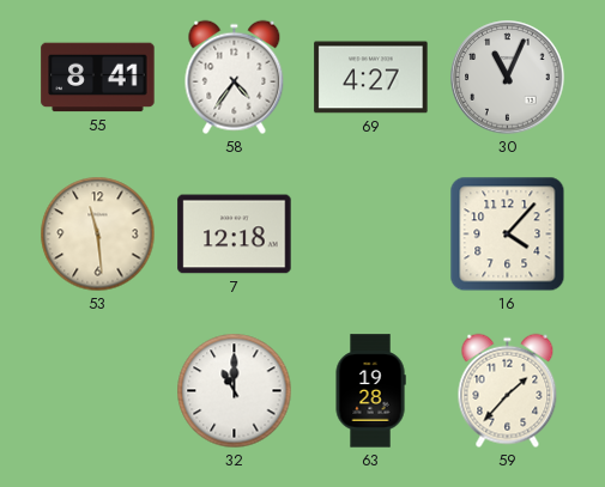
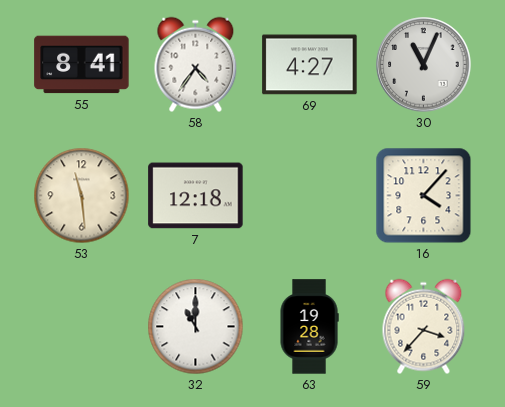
59: 1:37 -> 3:37 (424, 327)
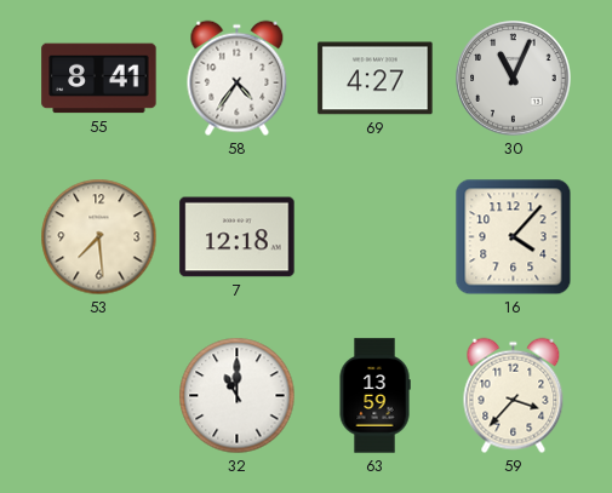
53: 11:29 -> 7:29 (99, 237)
63: 19:28 -> 13:59 (374, 396)
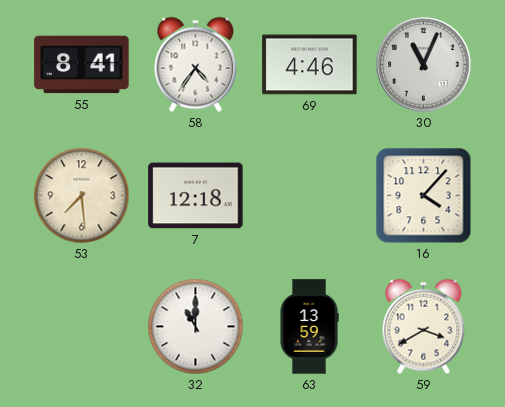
69: 4:27 -> 4:46 (310, 65)
59: 3:37 -> 3:40 (424, 327)
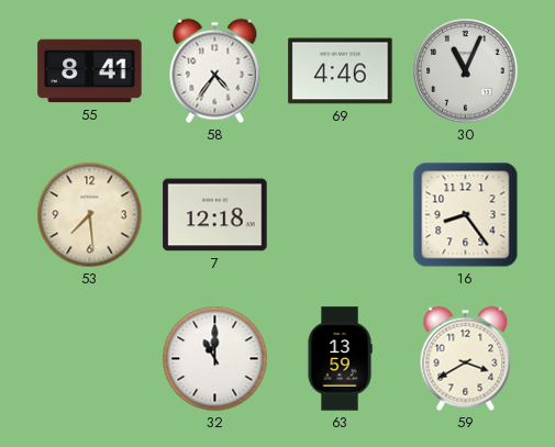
16: 4:07 -> 8:24 (466, 215)
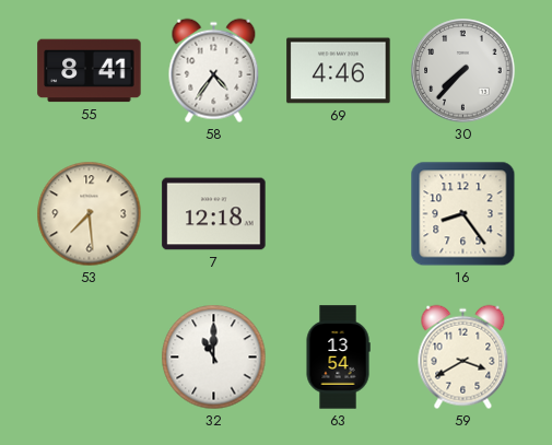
30: 11:04 -> 7:37 (463, 71)
63: 13:59 -> 13:54 (338, 358)
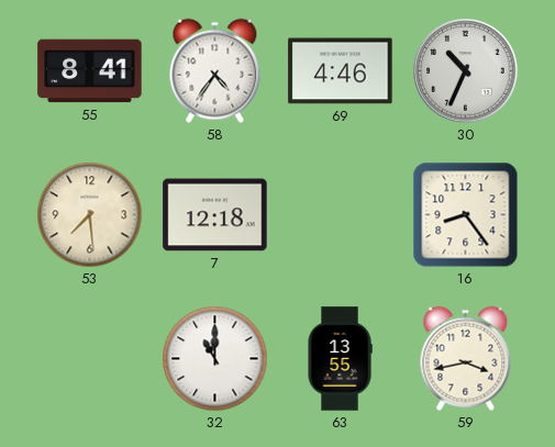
30: 7:37 -> 10:34 (466, 71)
63: 13:54 -> 13:55 (340, 359)
59: 3:40 -> 3:43 (466, 359)
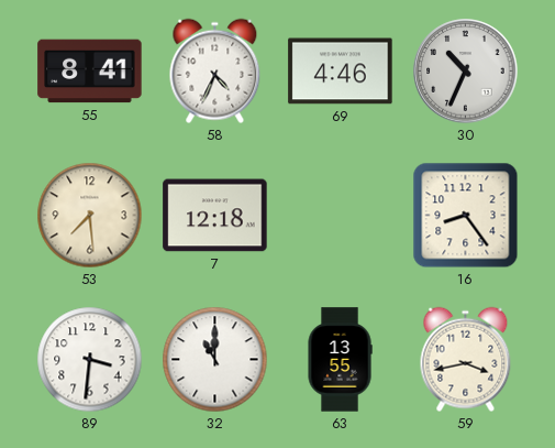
58: 4:36 -> 4:34 (215, 72)
89: none -> 3:31 (90, 360)
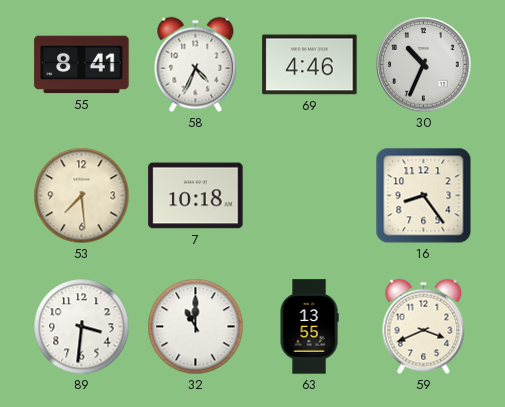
7: 12:18 -> 10:18 (196, 196)
59: 3:43 -> 3:41 (424, 327)
